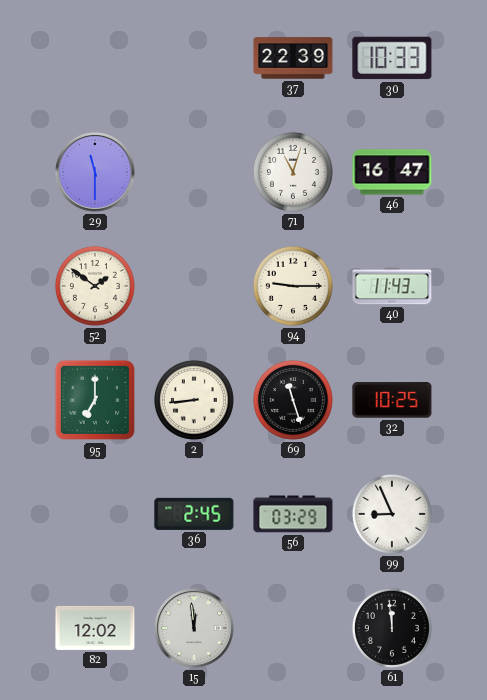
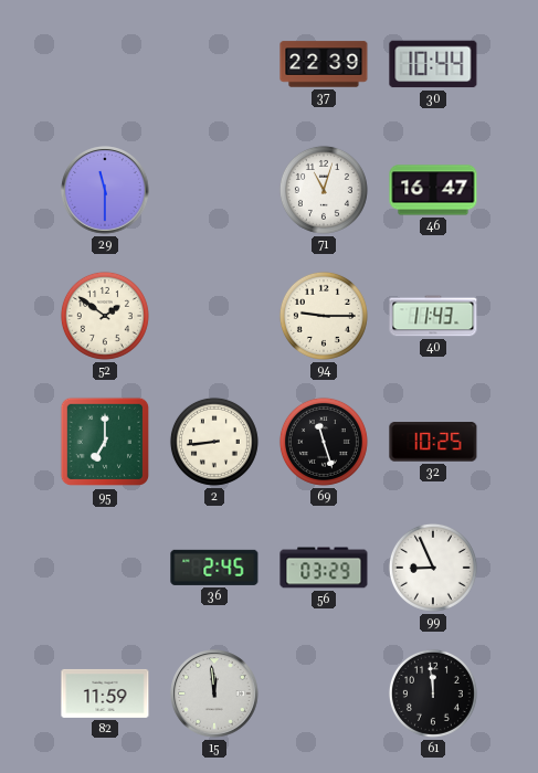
30: 10:33 -> 10:44 (433, 64)
82: 12:02 -> 11:59 (105, 693)
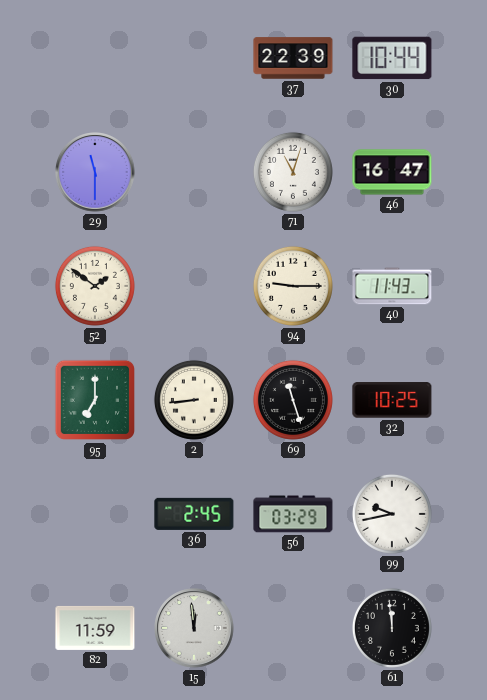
99: 8:56 -> 9:43 (392, 514)
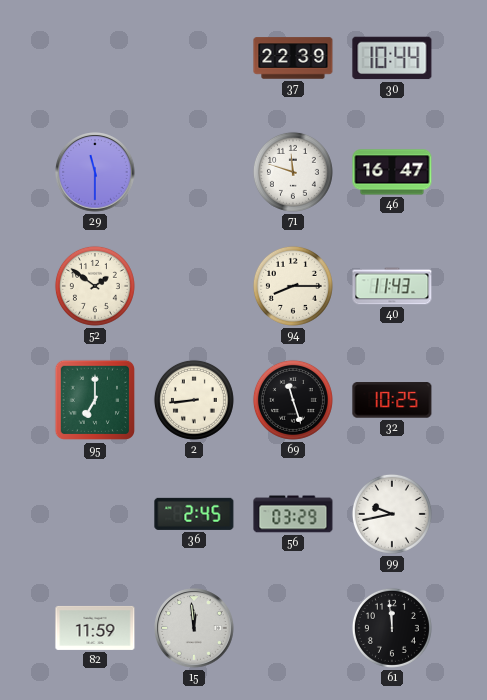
71: 11:03 -> 11:48 (293, 172)
94: 9:15 -> 8:15 (293, 286)
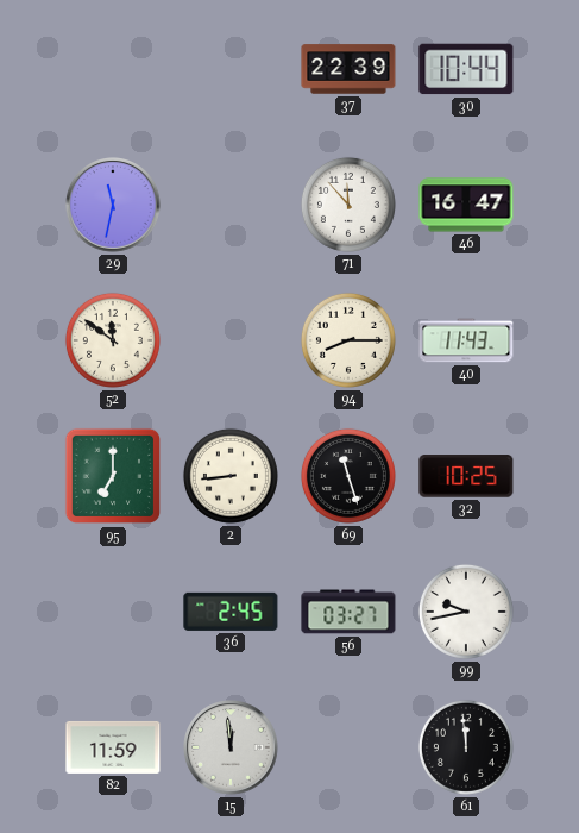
29: 11:30 -> 11:32 (113, 205)
71: 11:48 -> 11:53 (348, 205)
52: 1:51 -> 11:51 (113, 340)
56: 03:29 -> 03:27 (348, 612)
